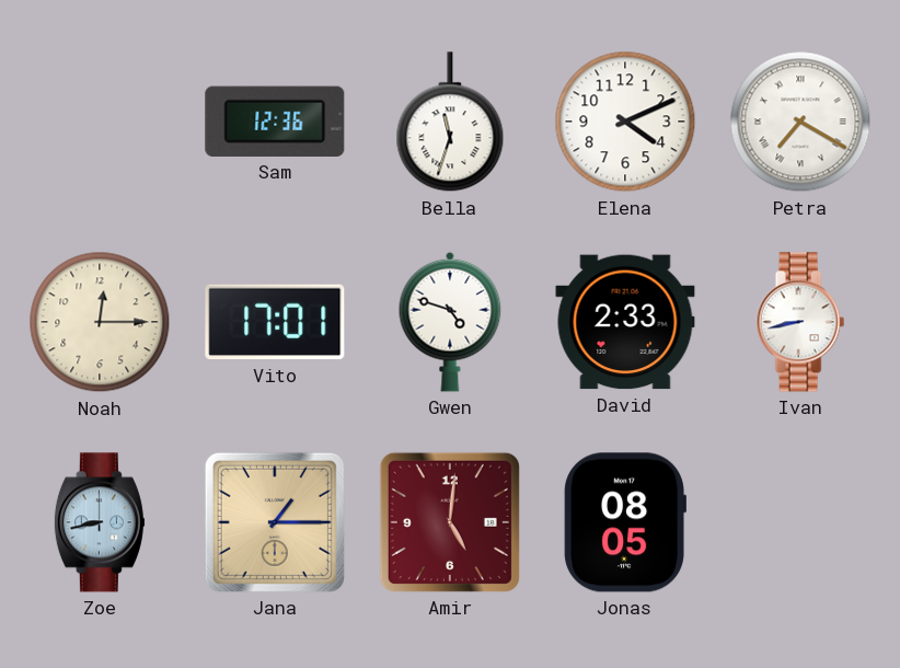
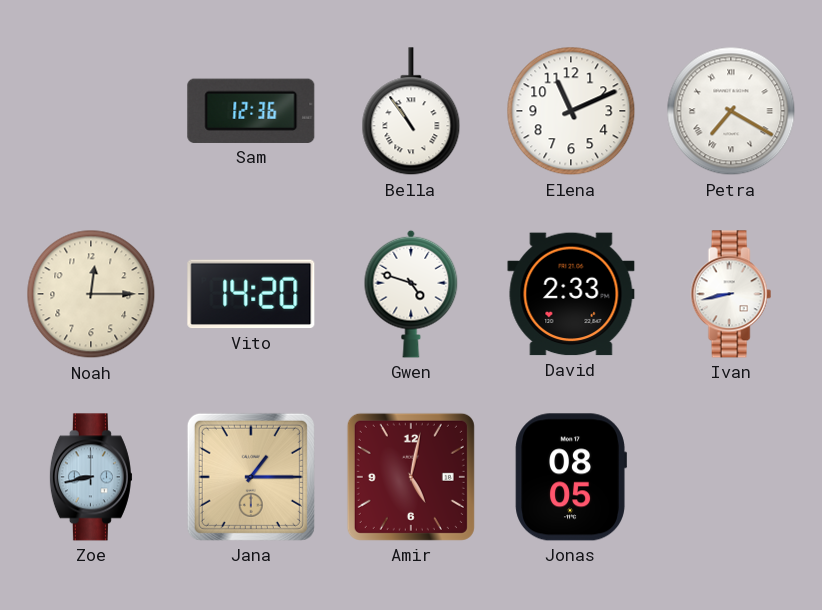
Bella: 11:33 -> 10:54 (411, 112)
Elena: 4:11 -> 11:11 (571, 111)
Vito: 17:01 -> 14:20 (251, 294)
Amir: 5:01 -> 5:02 (411, 477)
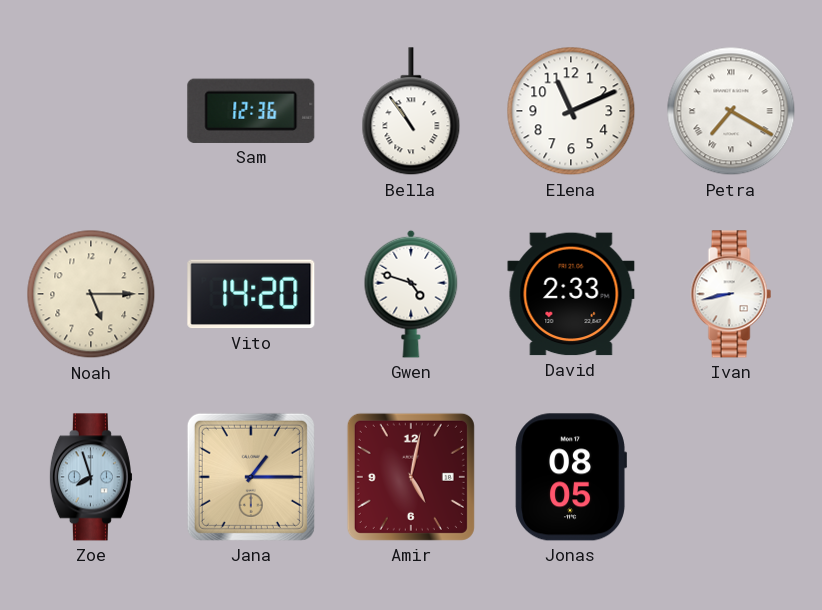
Noah: 12:15 -> 5:15 (91, 294)
Zoe: 8:43 -> 7:57 (91, 477)
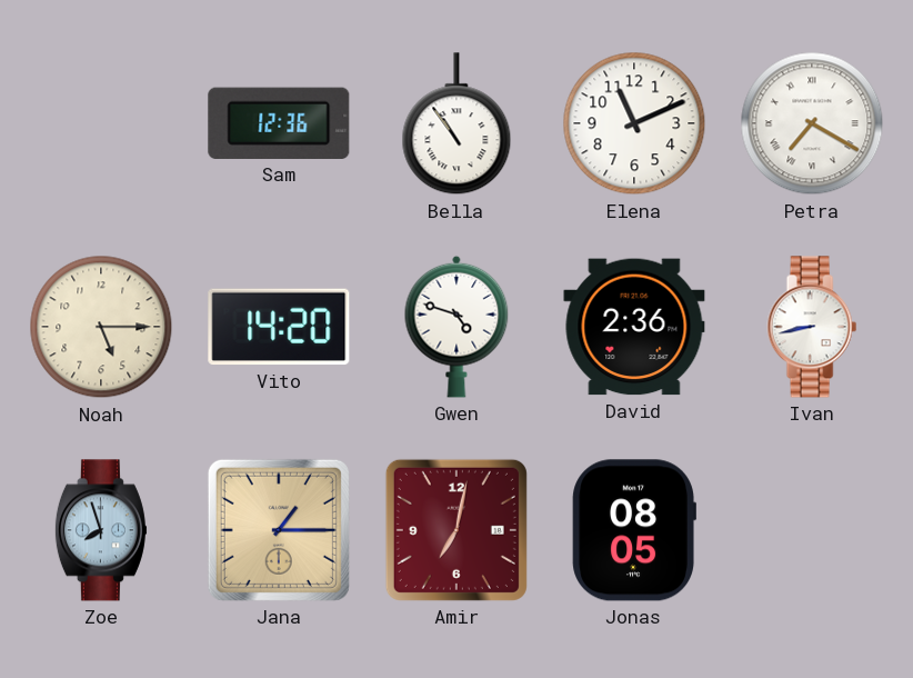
David: 2:33 -> 2:36 (634, 327)
Amir: 5:02 -> 7:02 (456, 530)
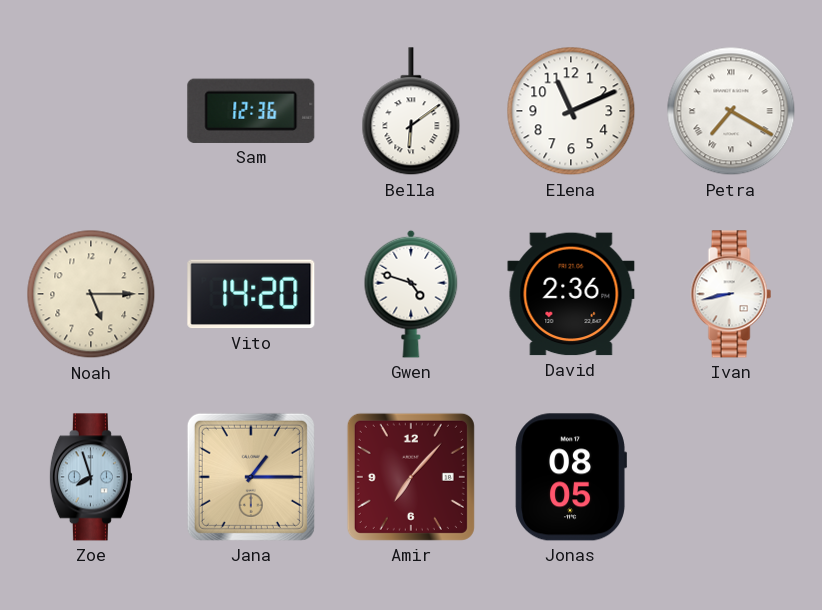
Bella: 10:54 -> 6:09 (411, 112)
Amir: 7:02 -> 7:07 (411, 477)
